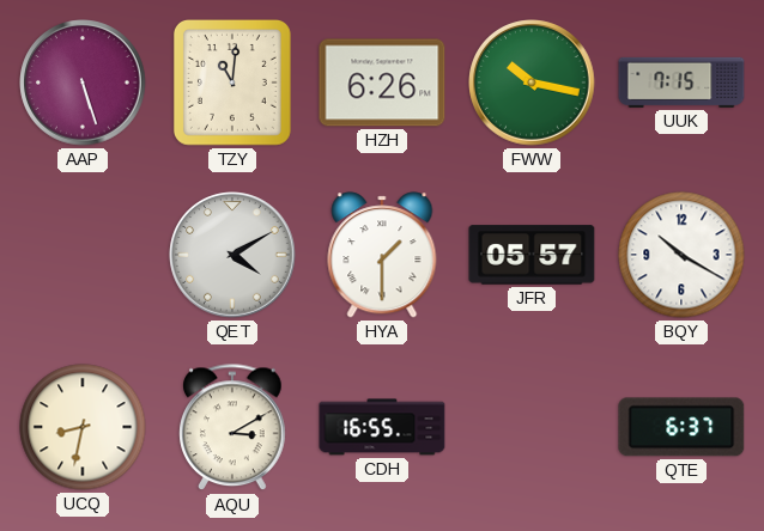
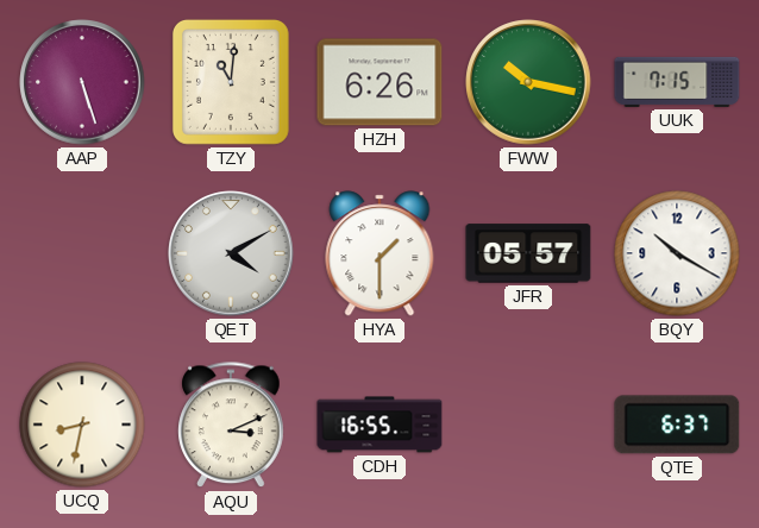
AQU: 3:10 -> 3:11 (231, 426)
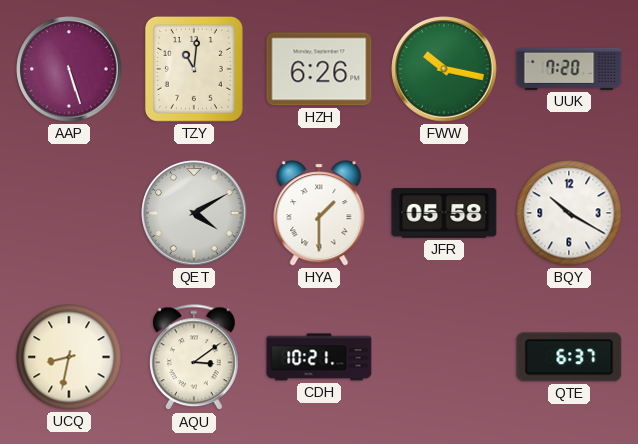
UUK: 7:15 -> 7:20 (569, 69)
JFR: 05:57 -> 05:58 (444, 213)
AQU: 3:11 -> 3:09 (194, 358)
CDH: 16:55 -> 10:21 (319, 357)
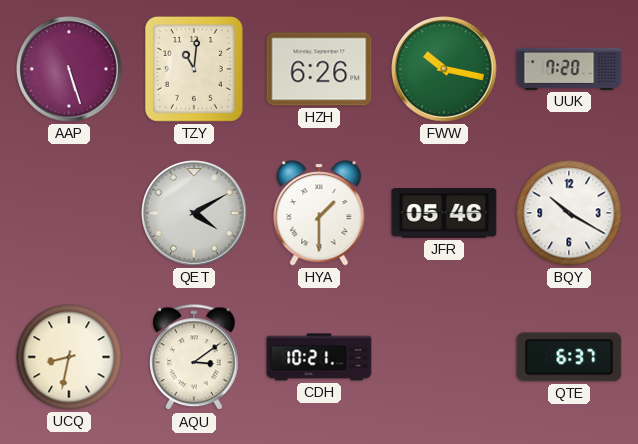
JFR: 05:58 -> 05:46 (444, 213)
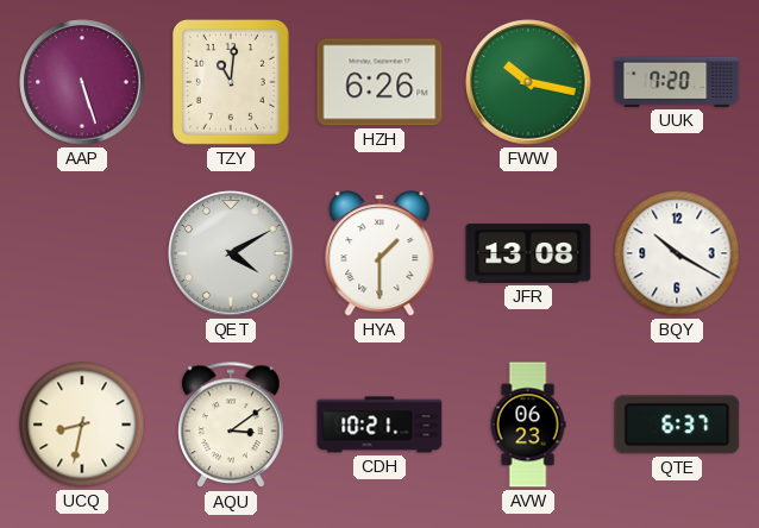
JFR: 05:46 -> 13:08 (528, 253)
AVW: none -> 06:23 (528, 425)
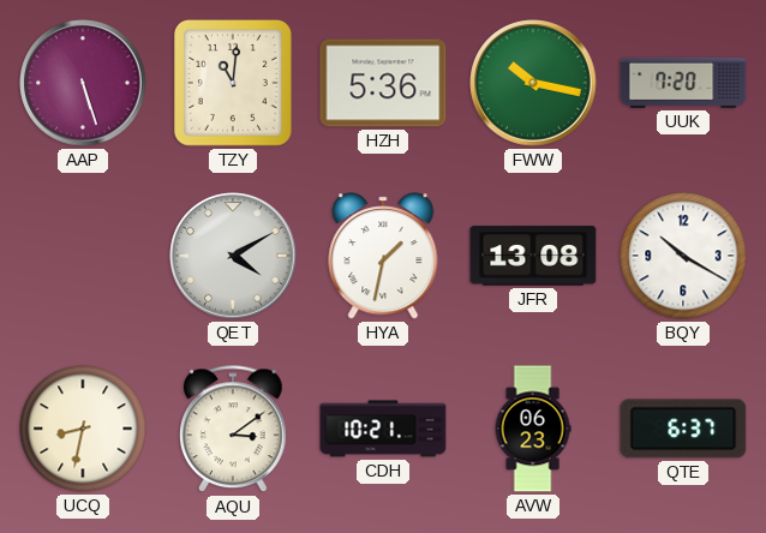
HZH: 6:26 -> 5:36 (383, 83)
HYA: 1:30 -> 1:32 (383, 256)
